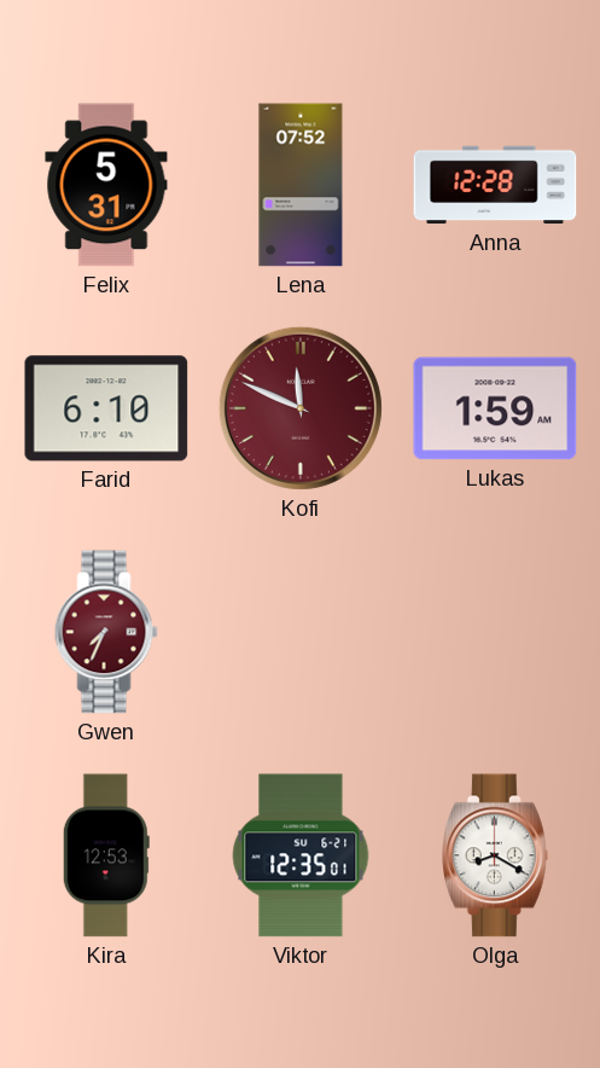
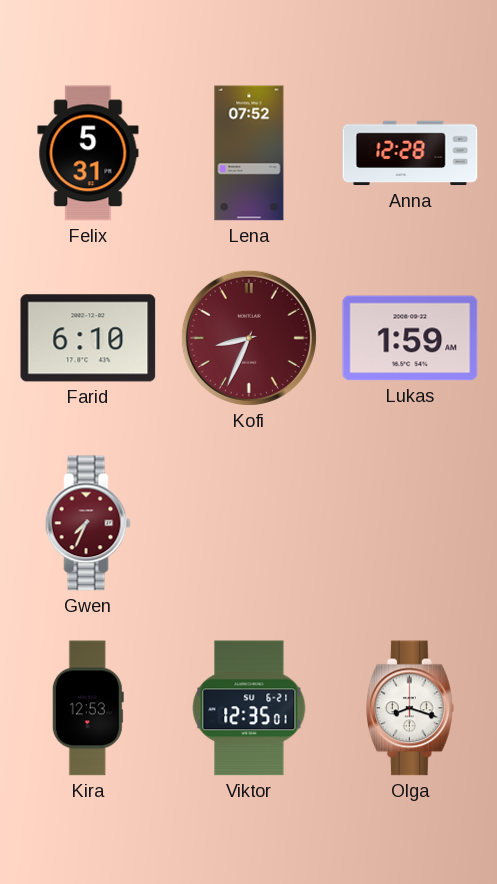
Kofi: 11:49 -> 8:34 (249, 338)
Olga: 8:20 -> 8:18 (410, 708)
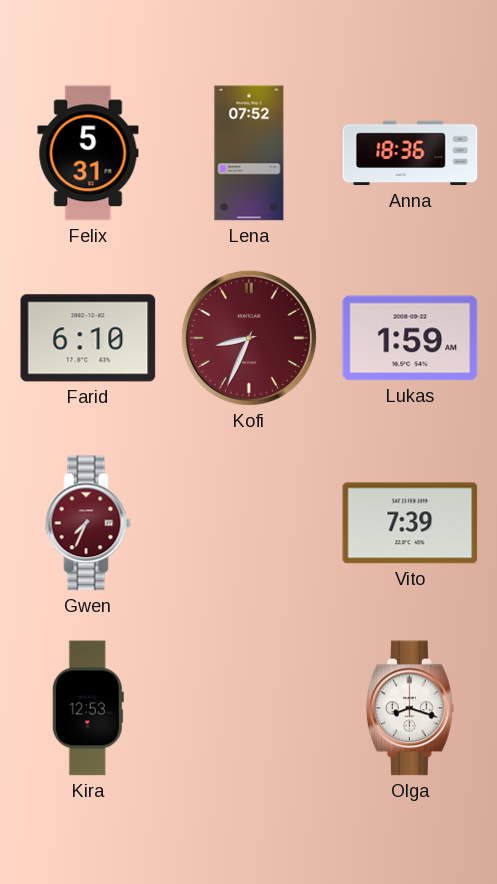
Anna: 12:28 -> 18:36 (410, 153)
Vito: none -> 7:39 (410, 523)
Viktor: 12:35 -> none (249, 708)
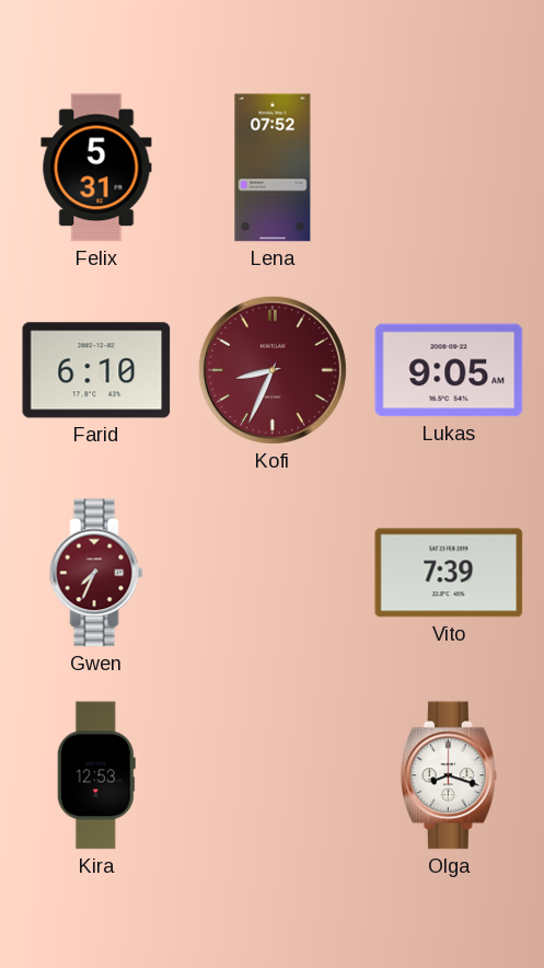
Anna: 18:36 -> none (410, 153)
Lukas: 1:59 -> 9:05 (449, 370)
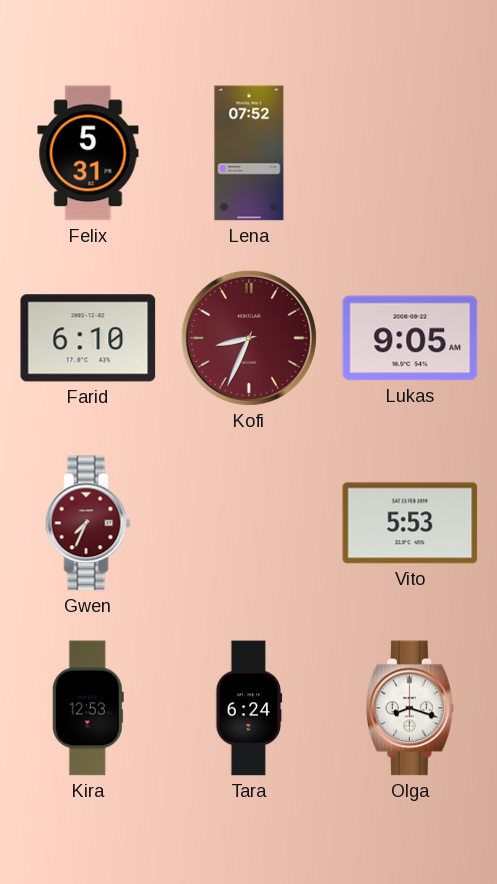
Vito: 7:39 -> 5:53 (410, 523)
Tara: none -> 6:24 (249, 708)
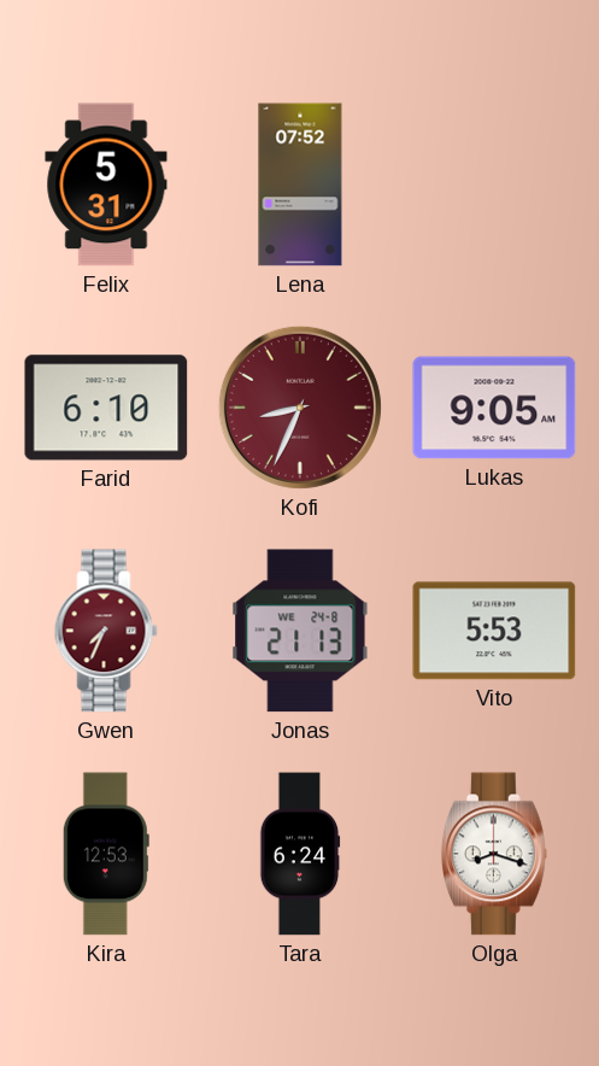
Jonas: none -> 21:13 (300, 631)
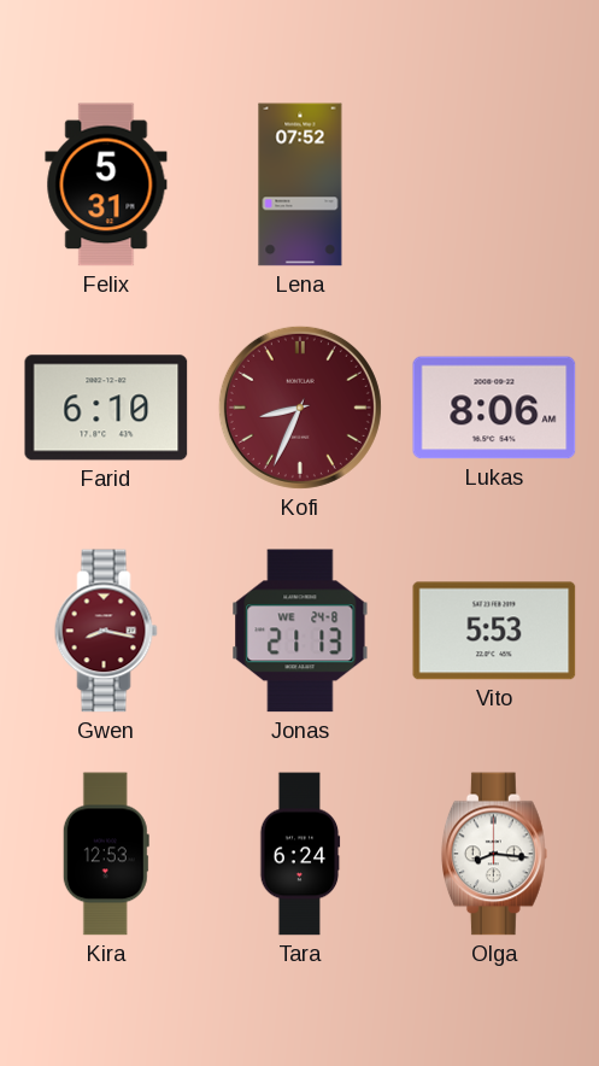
Lukas: 9:05 -> 8:06 (494, 408)
Gwen: 7:34 -> 8:17 (106, 631)
Olga: 8:18 -> 8:16 (494, 854)
